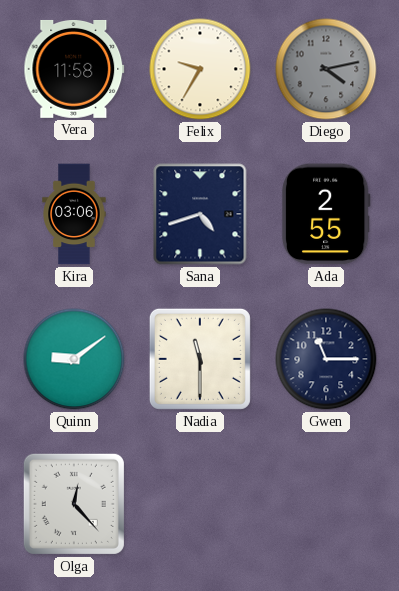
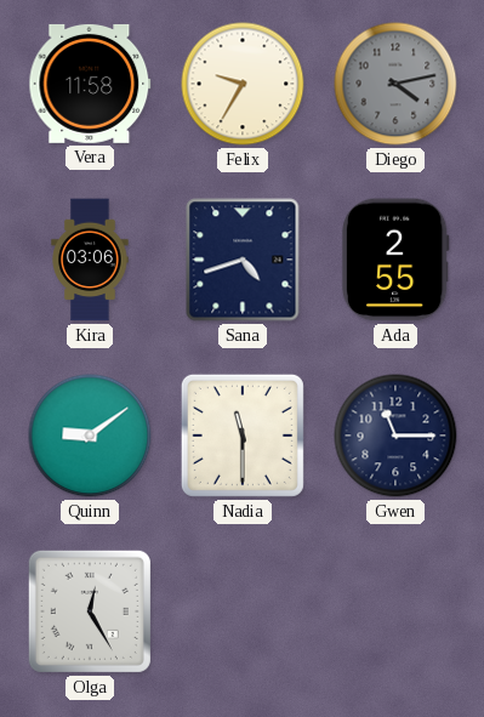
Olga: 12:23 -> 12:25 (90, 611)
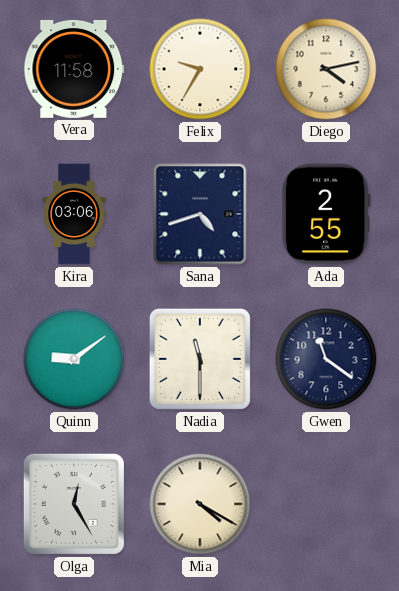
Diego dial: grey -> cream (326, 69)
Gwen: 11:15 -> 11:21 (326, 359)
Mia: none -> 4:20 (200, 504)
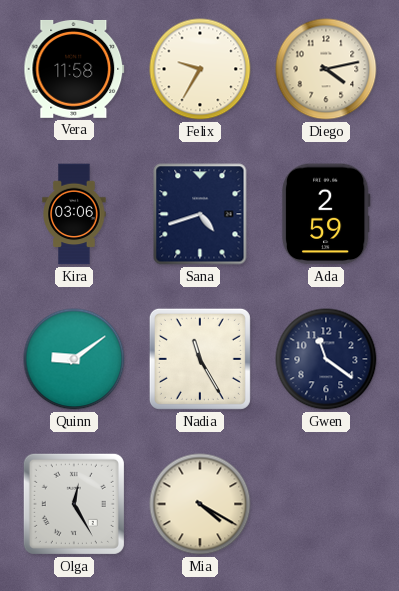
Ada: 2:55 -> 2:59 (326, 214)
Nadia: 11:30 -> 11:25 (200, 359)
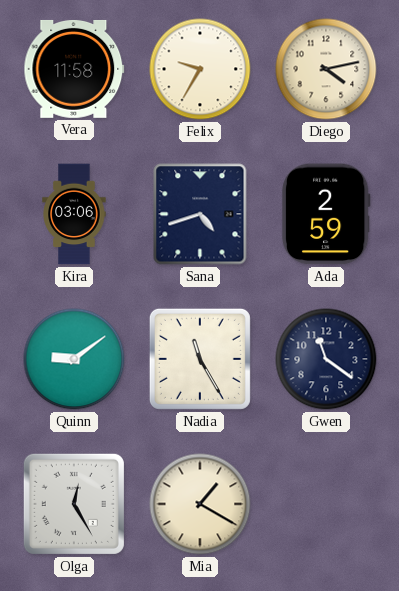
Mia: 4:20 -> 1:20 (200, 504)
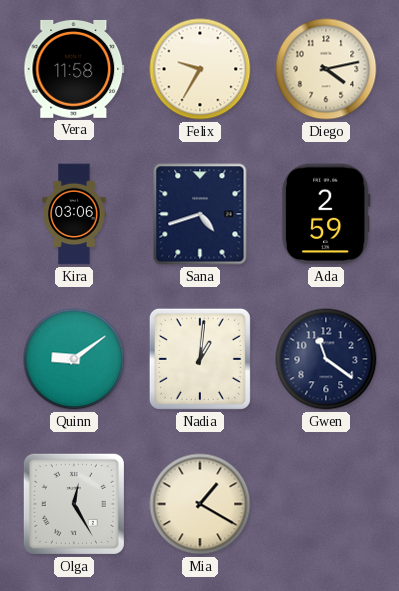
Nadia: 11:25 -> 1:01 (200, 359)
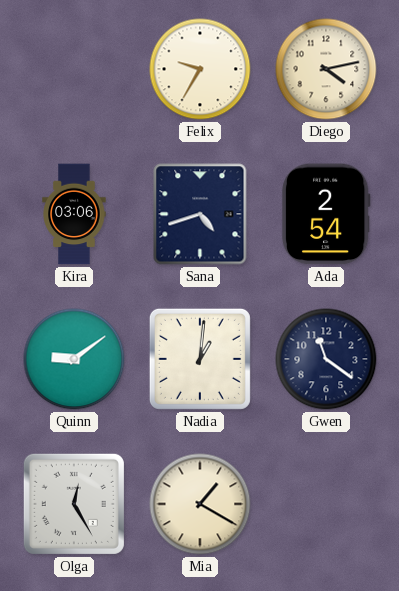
Vera: 11:58 -> none (74, 69)
Ada: 2:59 -> 2:54 (326, 214)
